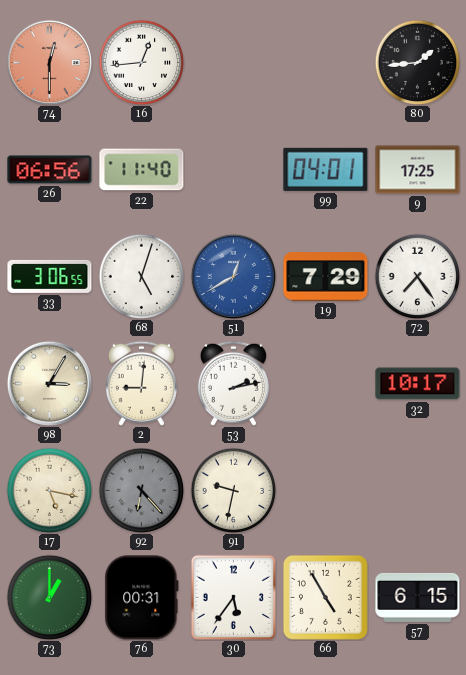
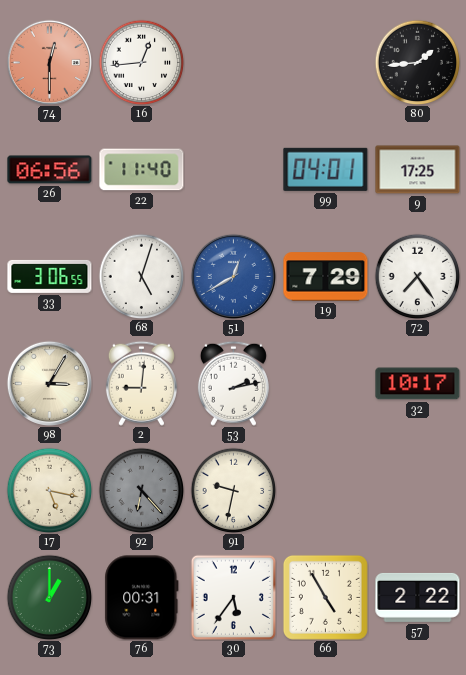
57: 6:15 -> 2:22 (418, 597)
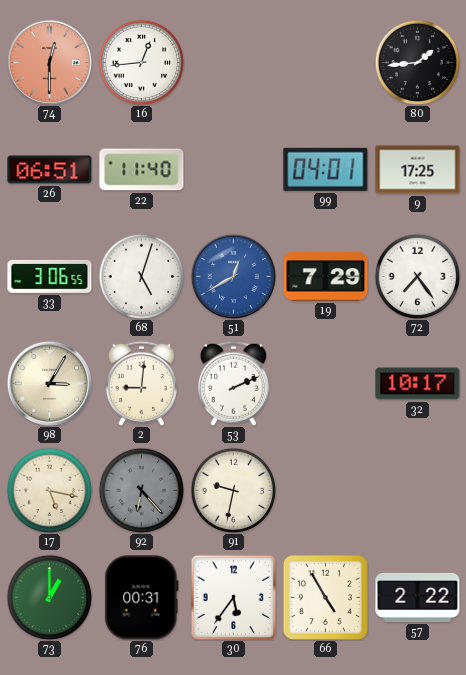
26: 06:56 -> 06:51 (50, 170)
53: 2:13 -> 2:11 (233, 383)
